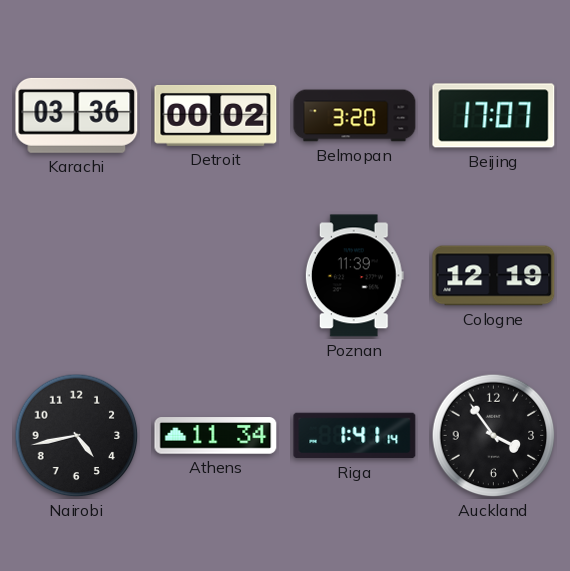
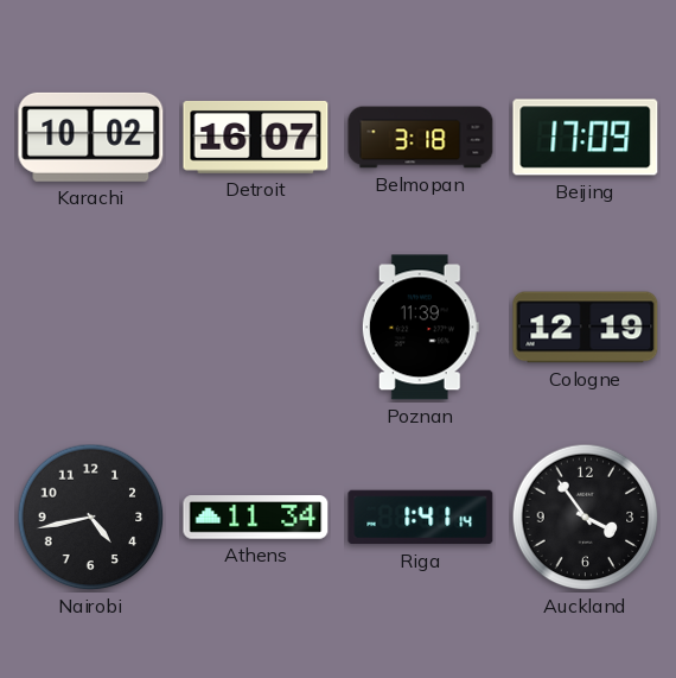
Karachi: 03:36 -> 10:02 (91, 137)
Detroit: 00:02 -> 16:07 (256, 137)
Belmopan: 3:20 -> 3:18 (421, 138)
Beijing: 17:07 -> 17:09 (586, 138)
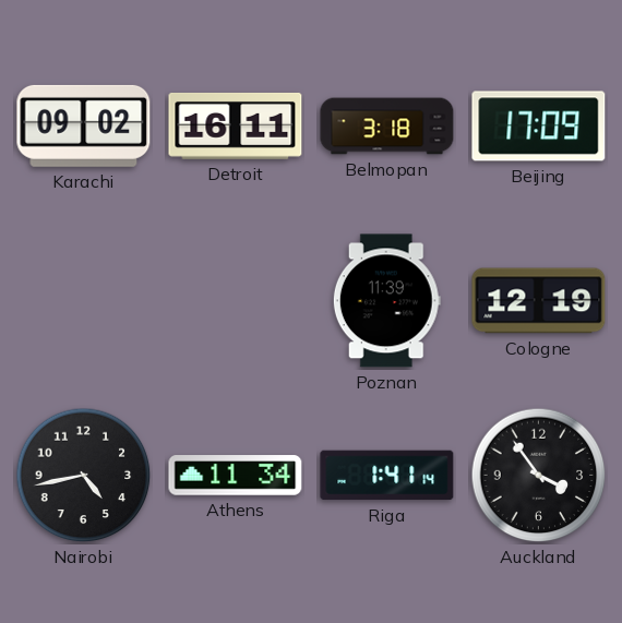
Karachi: 10:02 -> 09:02 (84, 125)
Detroit: 16:07 -> 16:11 (236, 125)
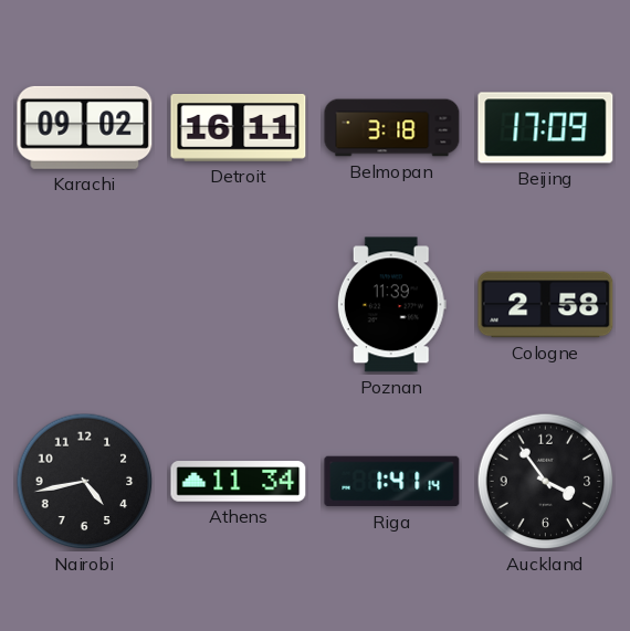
Cologne: 12:19 -> 2:58 (546, 305)
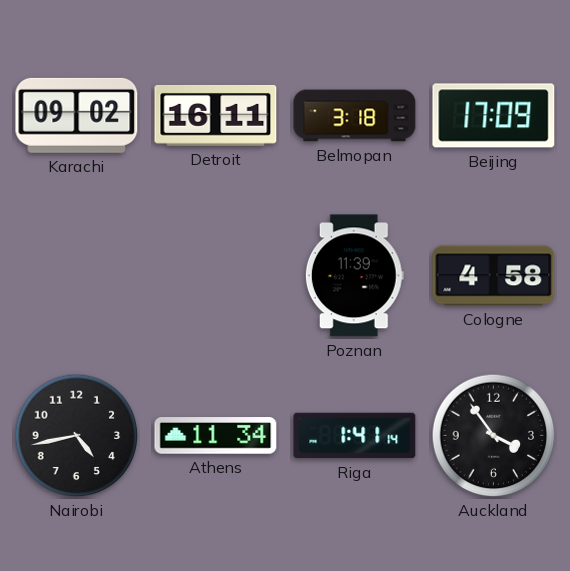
Cologne: 2:58 -> 4:58 (494, 276)
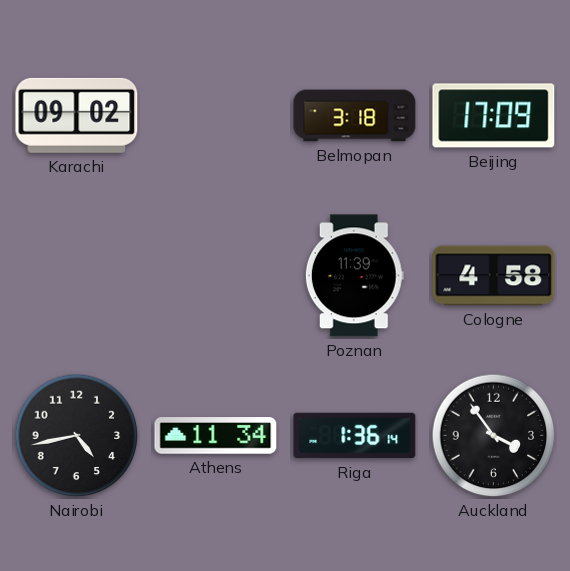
Detroit: 16:11 -> none (216, 115)
Riga: 1:41 -> 1:36 (355, 436)
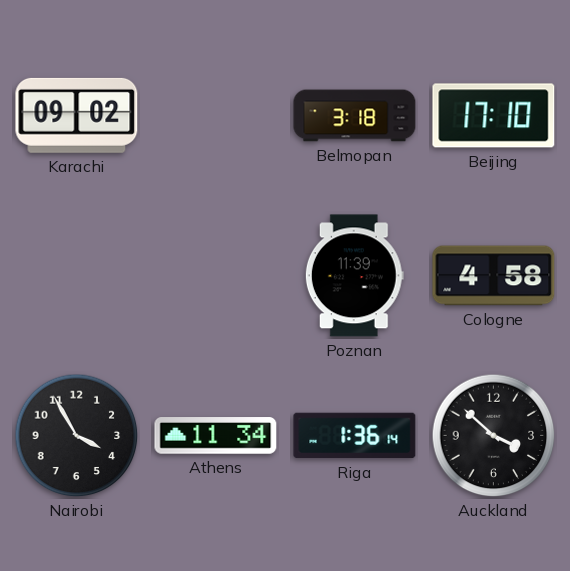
Beijing: 17:09 -> 17:10 (494, 116)
Nairobi: 4:43 -> 3:55 (77, 436)
Auckland: 3:54 -> 3:52 (494, 436)
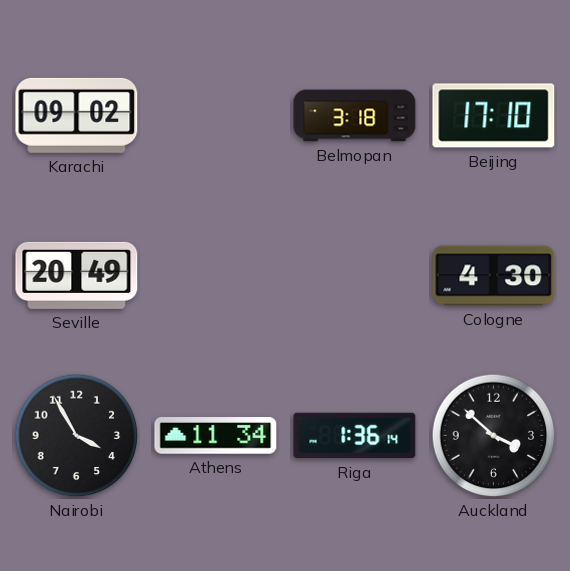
Seville: none -> 20:49 (77, 275)
Poznan: 11:39 -> none (354, 276)
Cologne: 4:58 -> 4:30 (494, 276)
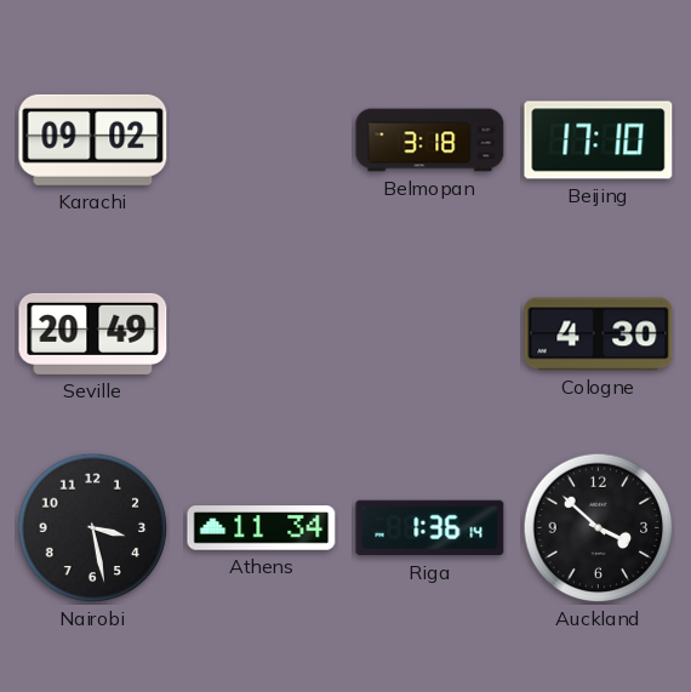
Nairobi: 3:55 -> 3:28 (93, 528)
